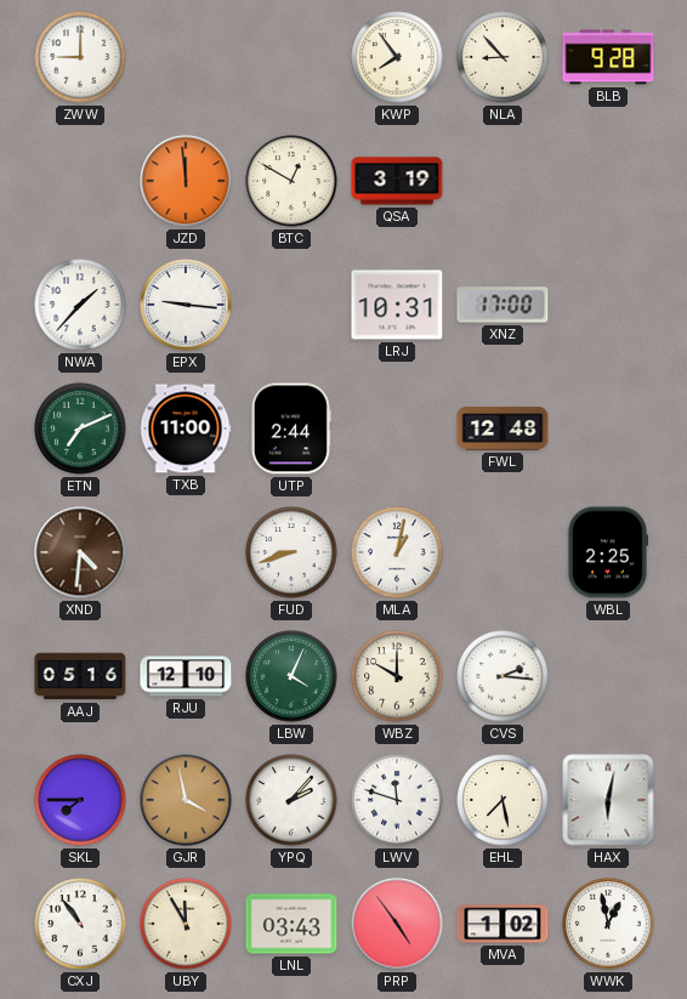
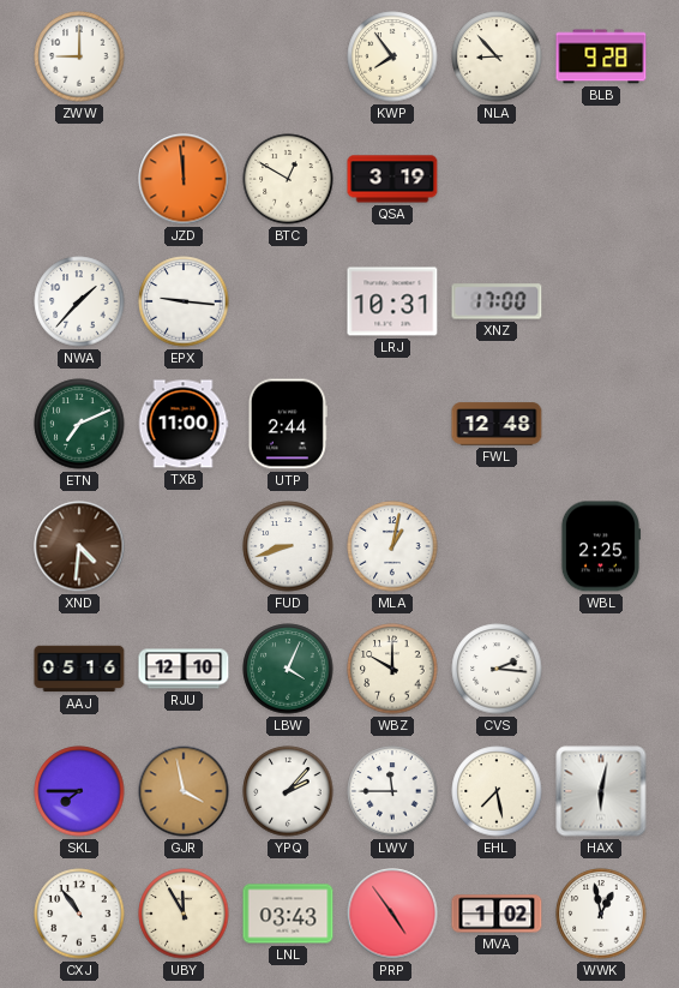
LWV: 11:48 -> 11:45 (392, 791)
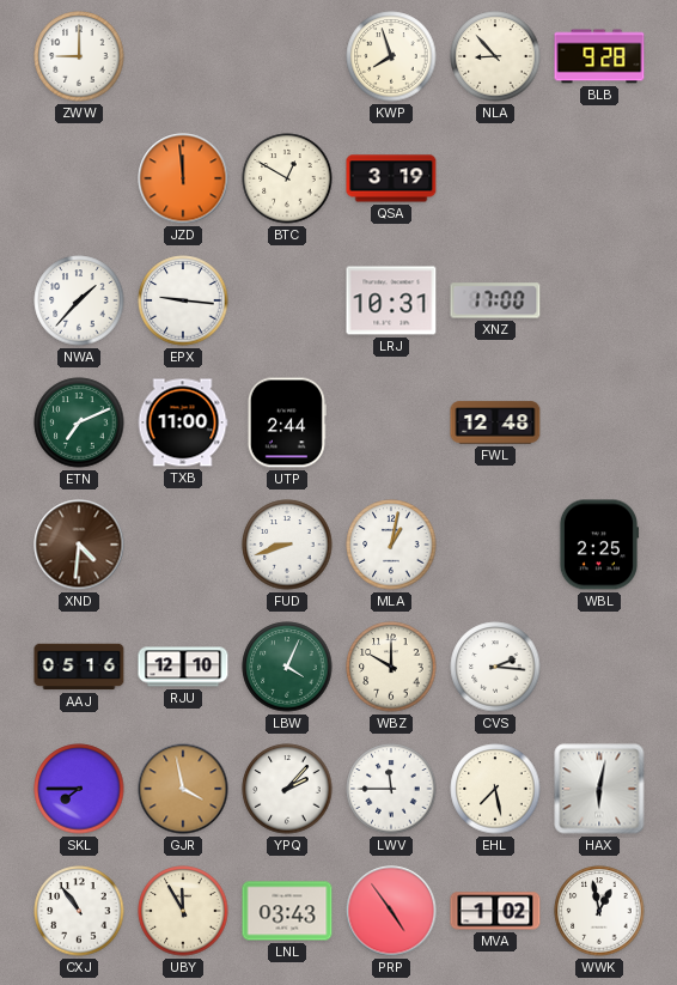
KWP: 7:54 -> 7:57 (391, 56)
